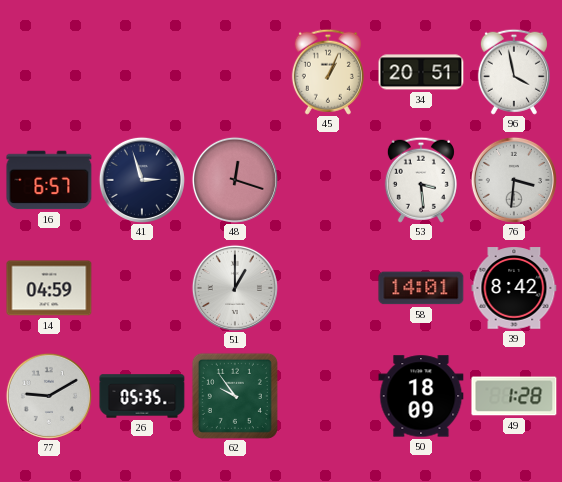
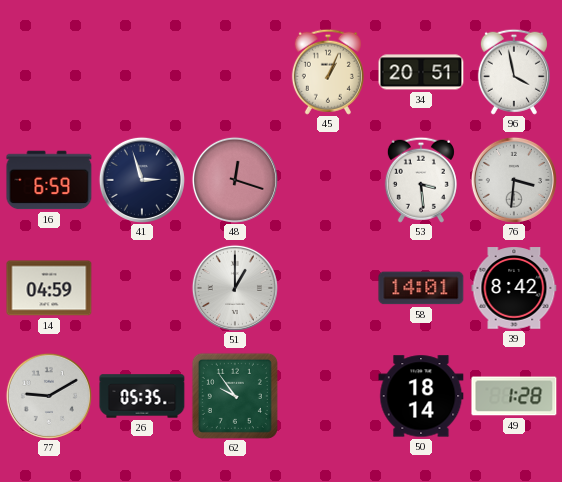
16: 6:57 -> 6:59 (49, 180)
50: 18:09 -> 18:14 (421, 396)
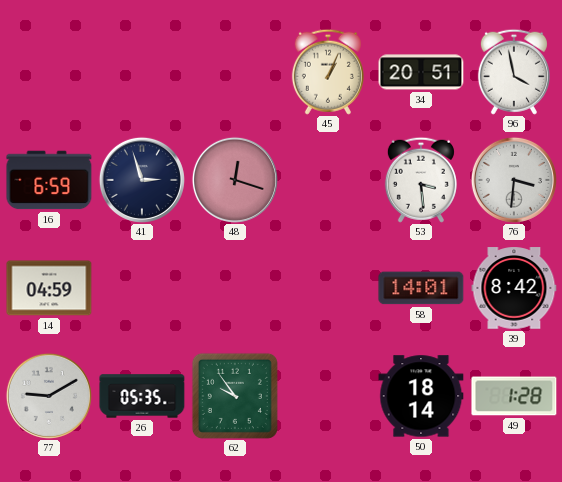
51: 1:00 -> none (235, 288)
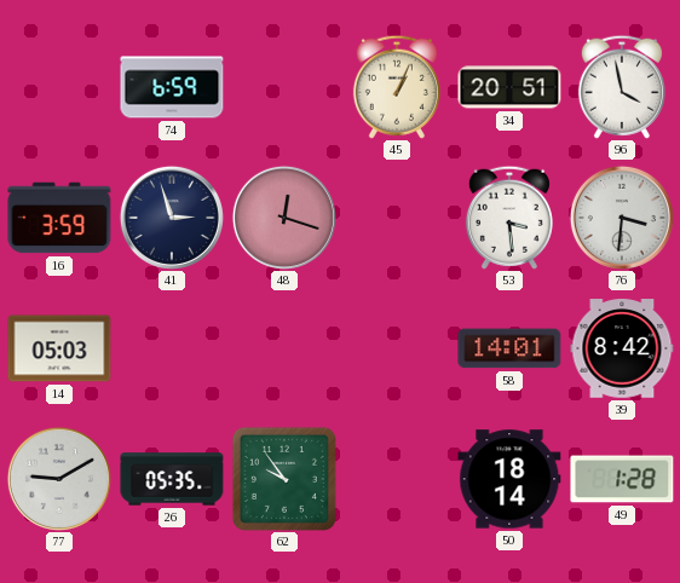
74: none -> 6:59 (172, 87)
16: 6:59 -> 3:59 (59, 218)
14: 04:59 -> 05:03 (59, 348)
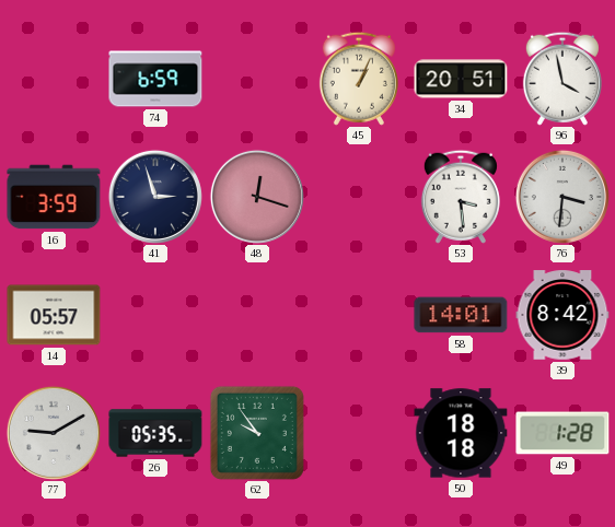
14: 05:03 -> 05:57 (54, 315)
50: 18:14 -> 18:18 (461, 433)
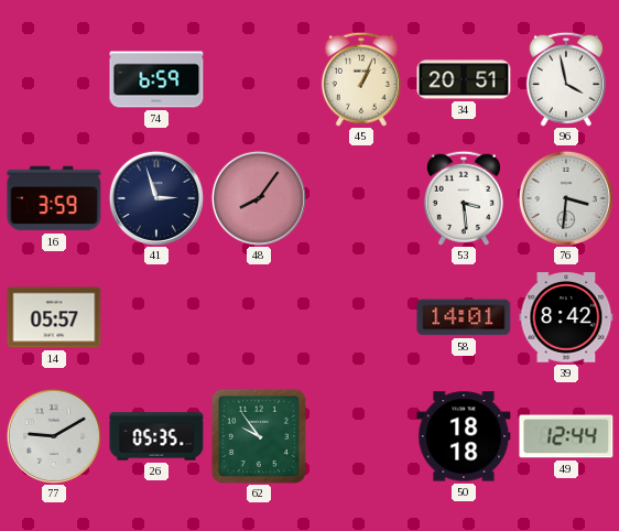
48: 12:18 -> 8:06 (259, 198)
49: 1:28 -> 12:44 (566, 436)
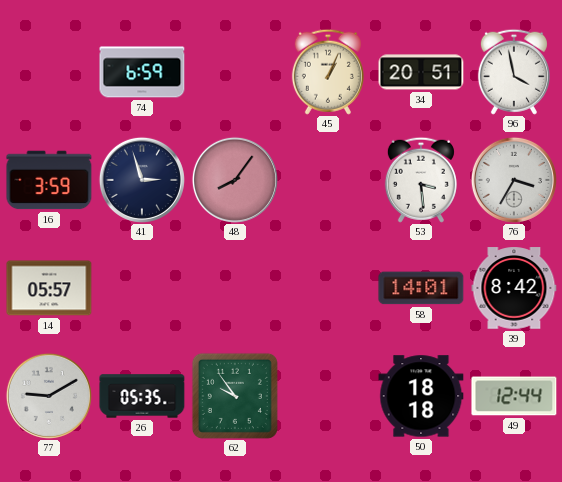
76: 3:31 -> 3:35 (514, 180)
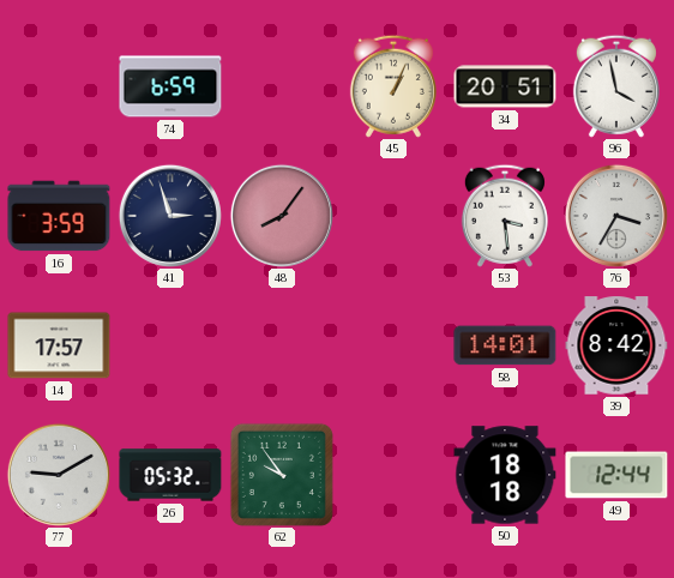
14: 05:57 -> 17:57 (59, 345)
26: 05:35 -> 05:32 (170, 475)
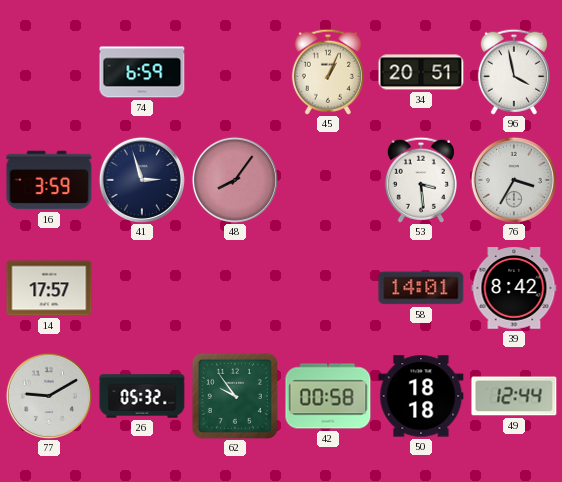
42: none -> 00:58 (328, 396)
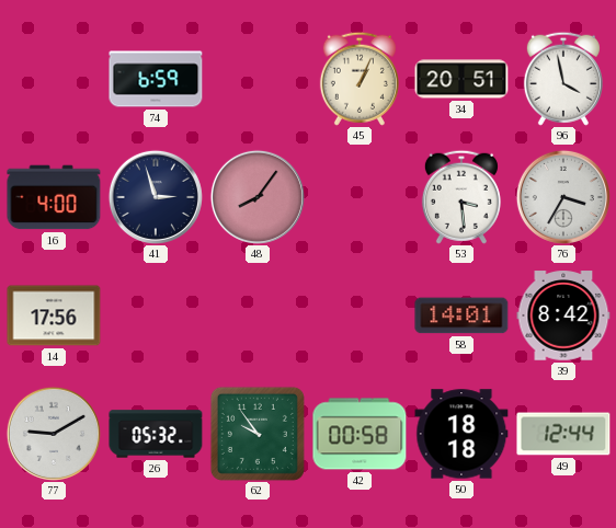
16: 3:59 -> 4:00 (54, 197)
14: 17:57 -> 17:56 (54, 315)
